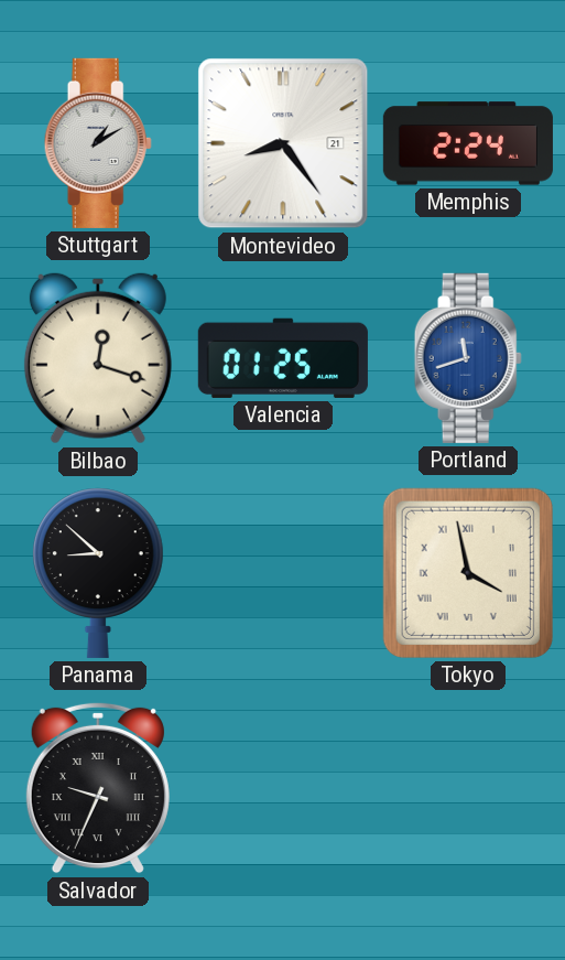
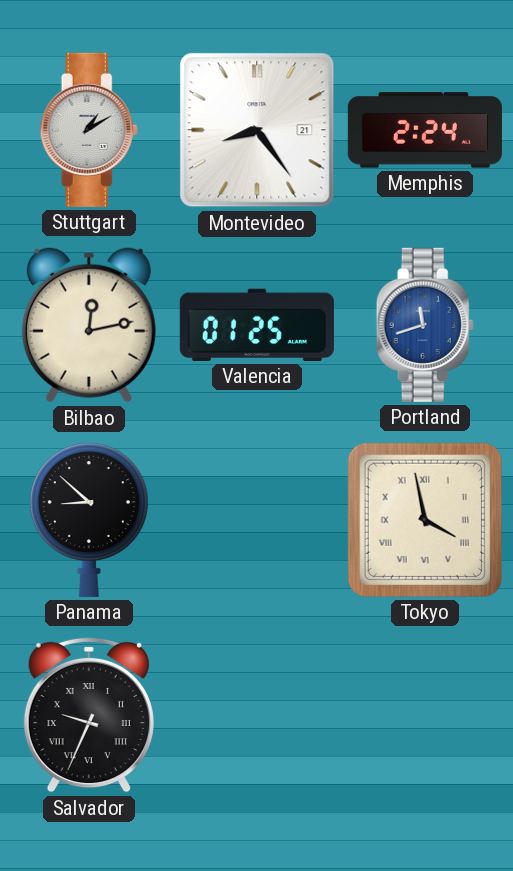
Bilbao: 12:18 -> 12:13 (89, 325)
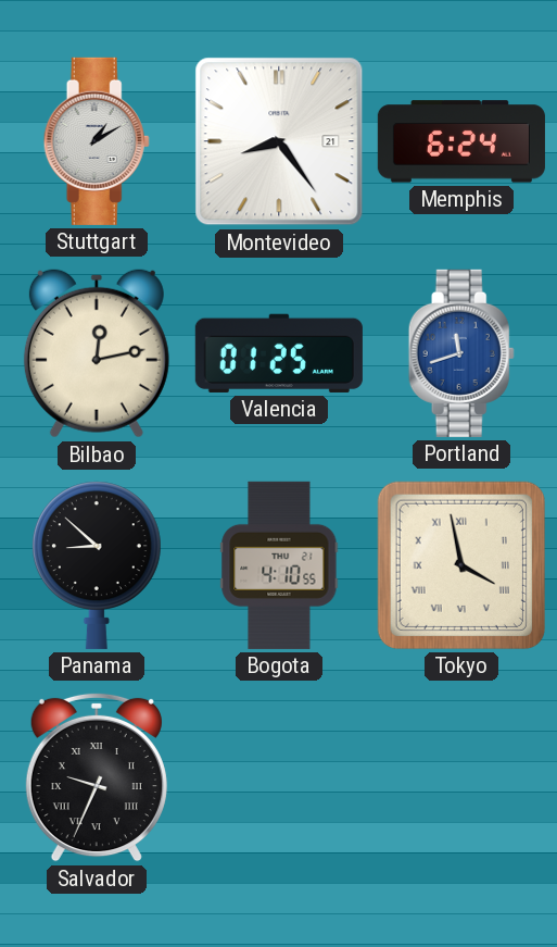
Memphis: 2:24 -> 6:24 (461, 141)
Bogota: none -> 4:10 (279, 565)
